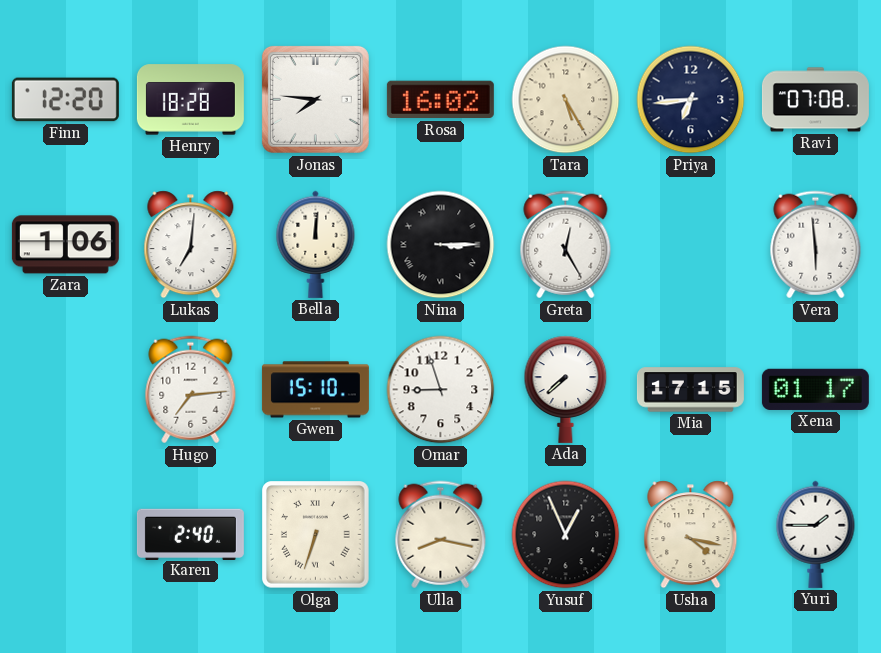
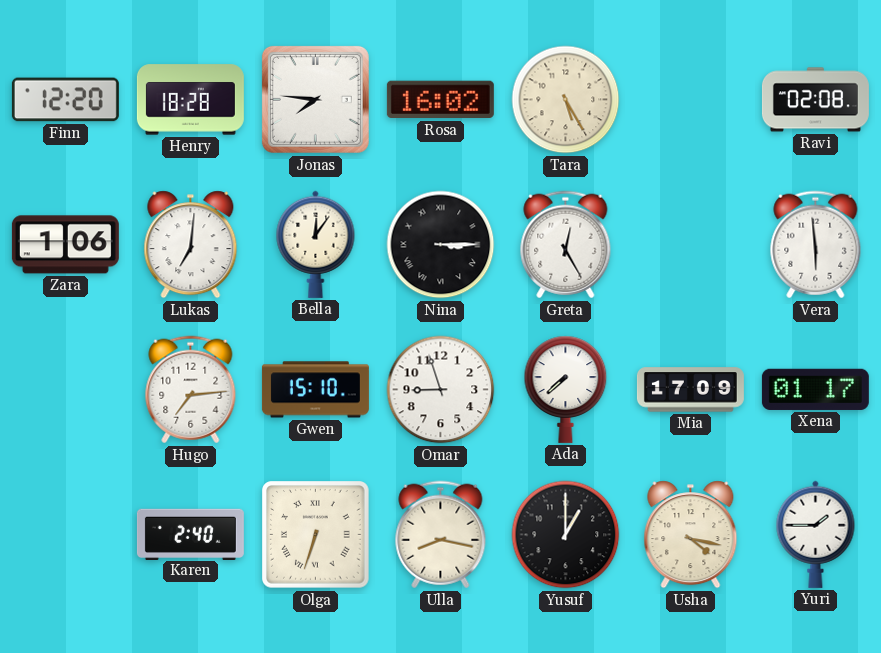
Priya: 6:44 -> none (691, 100)
Ravi: 07:08 -> 02:08 (815, 100)
Bella: 12:01 -> 12:06 (316, 244)
Mia: 17:15 -> 17:09 (690, 390)
Yusuf: 12:56 -> 1:00 (566, 535)
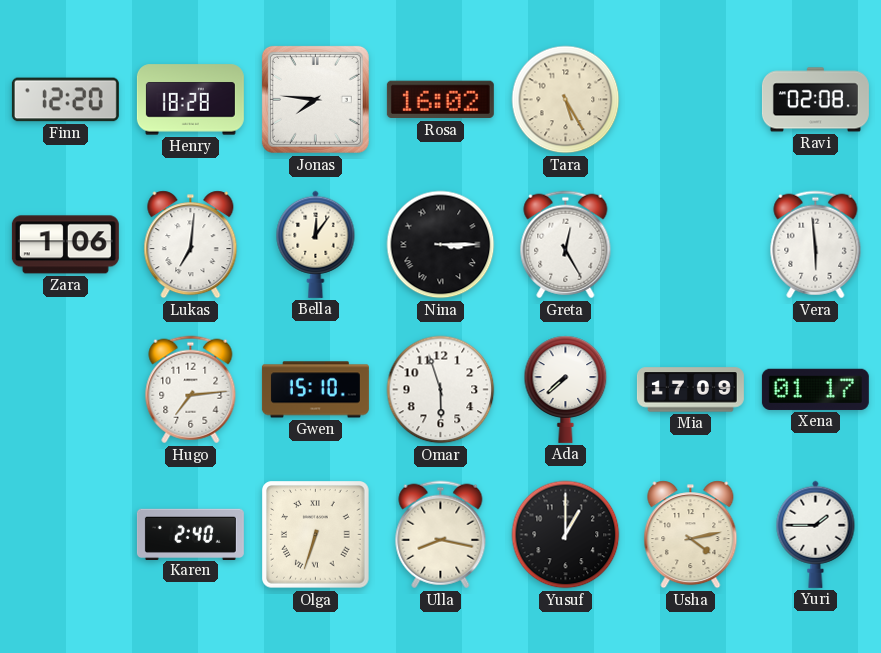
Omar: 8:57 -> 5:57 (441, 390)
Usha: 4:17 -> 4:13 (691, 535)
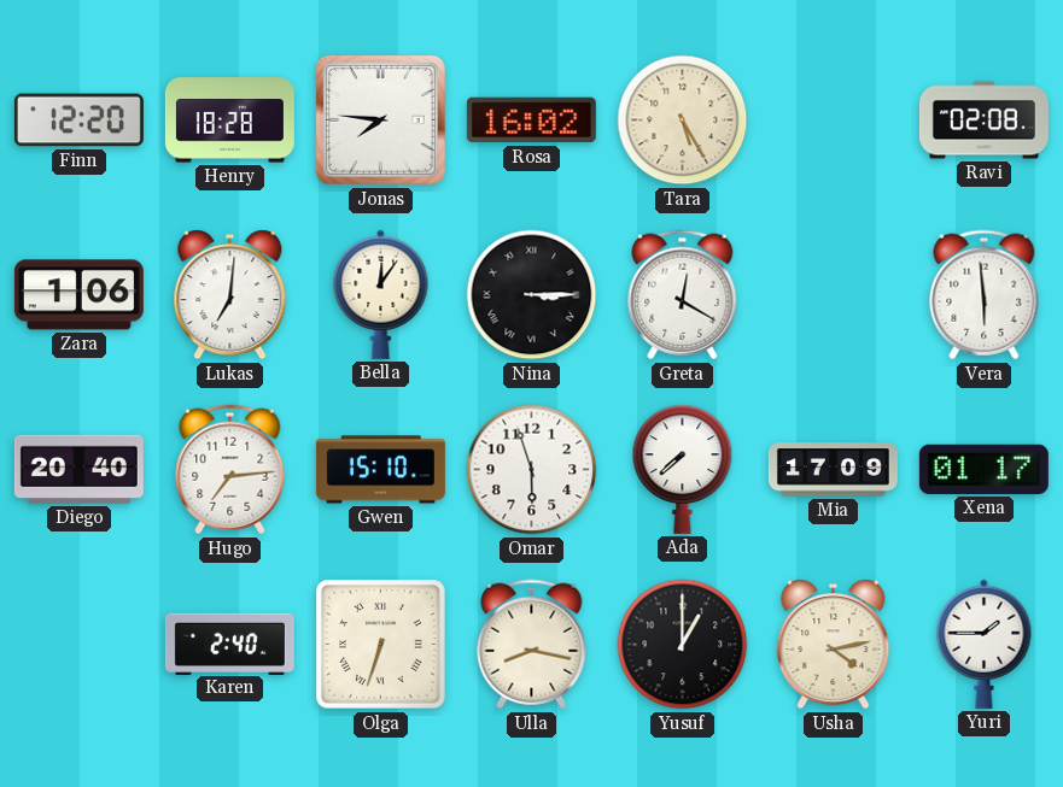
Greta: 12:25 -> 12:20 (683, 295)
Diego: none -> 20:40 (78, 469)
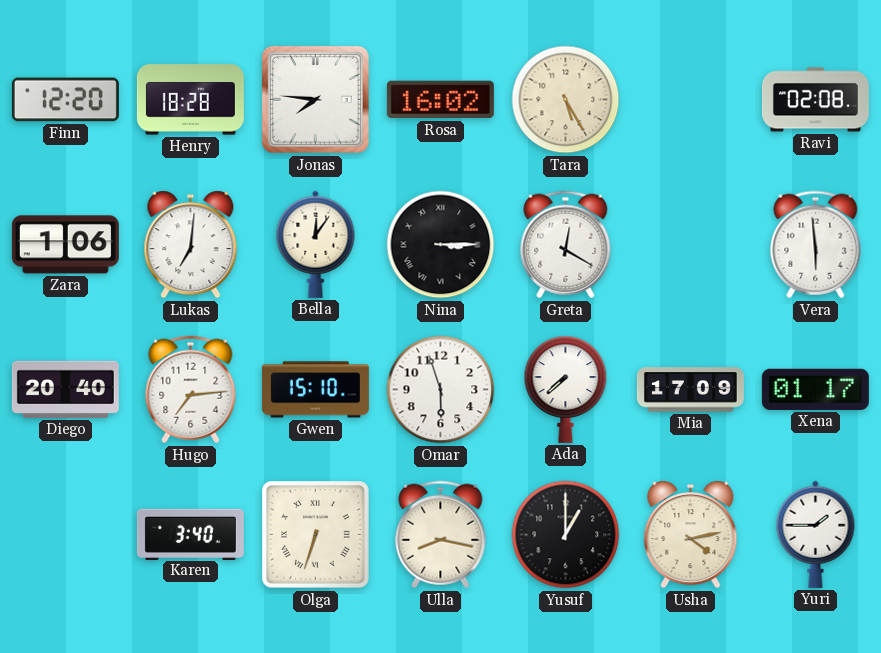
Karen: 2:40 -> 3:40 (190, 534)
